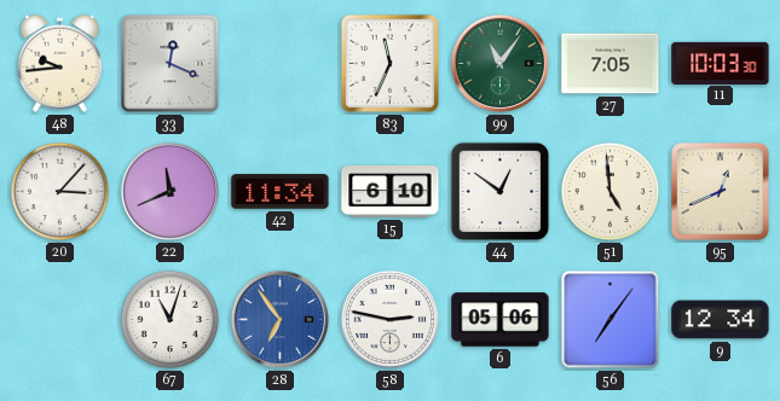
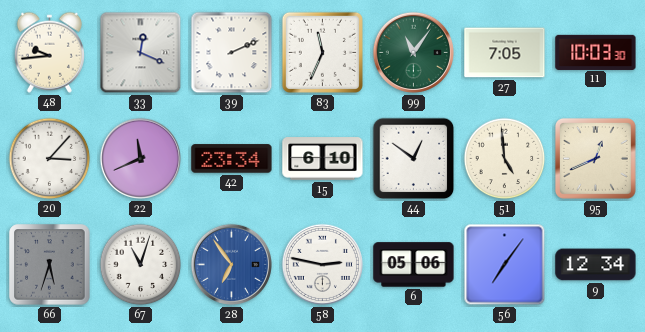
39: none -> 2:11 (232, 53)
42: 11:34 -> 23:34 (232, 159)
66: none -> 5:33 (50, 265)
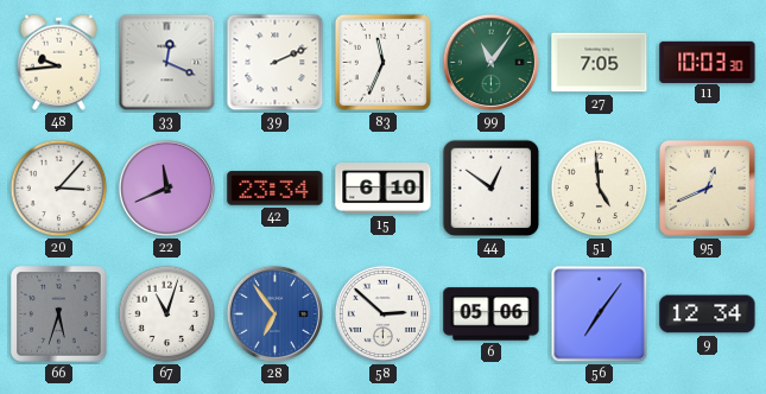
58: 2:47 -> 2:52 (382, 313)
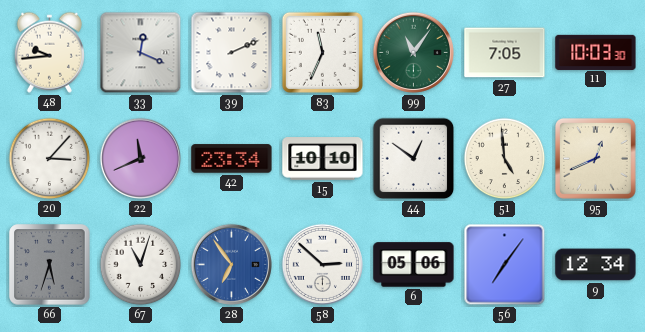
15: 6:10 -> 10:10 (323, 159)
